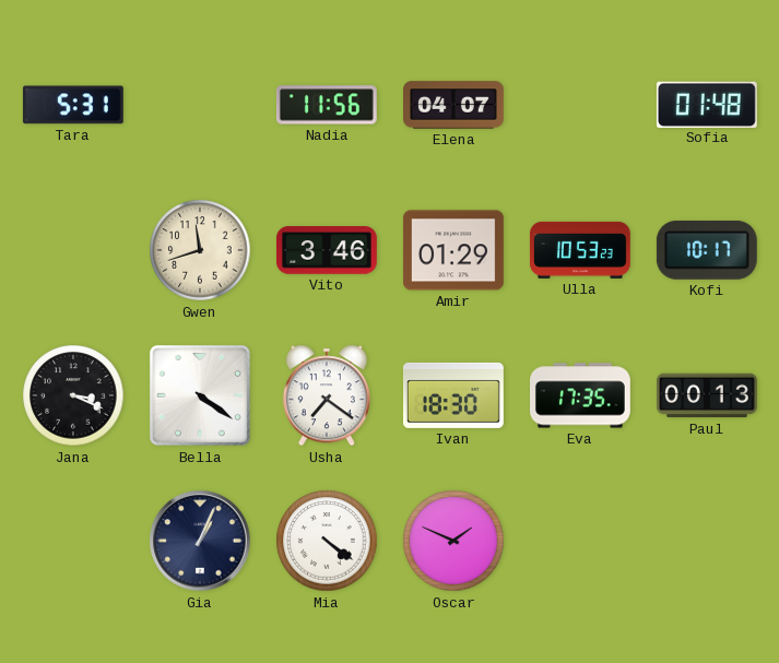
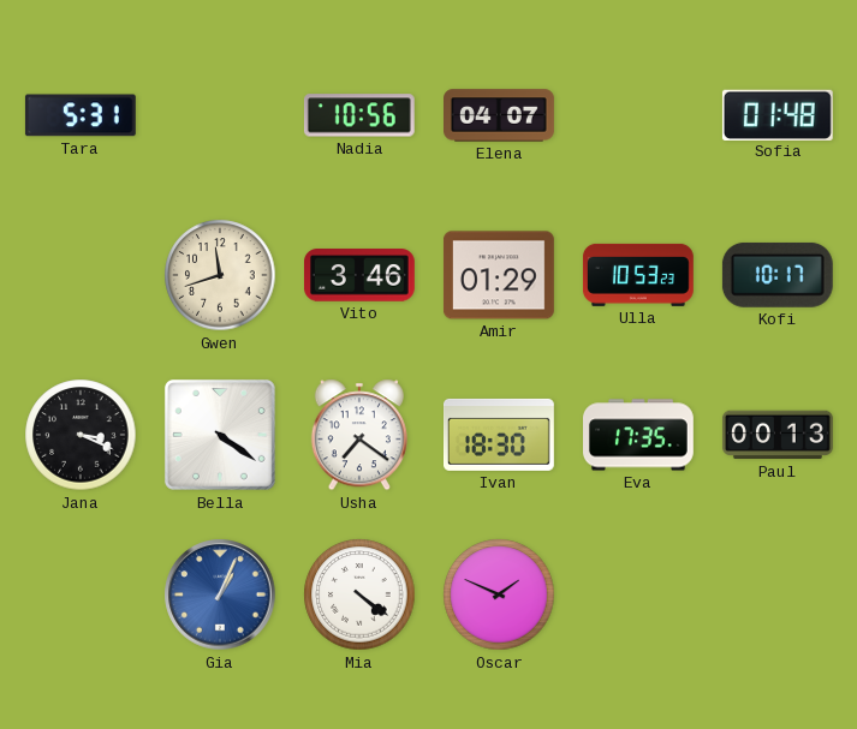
Nadia: 11:56 -> 10:56 (359, 115)
Gia dial: navy -> blue (220, 594)
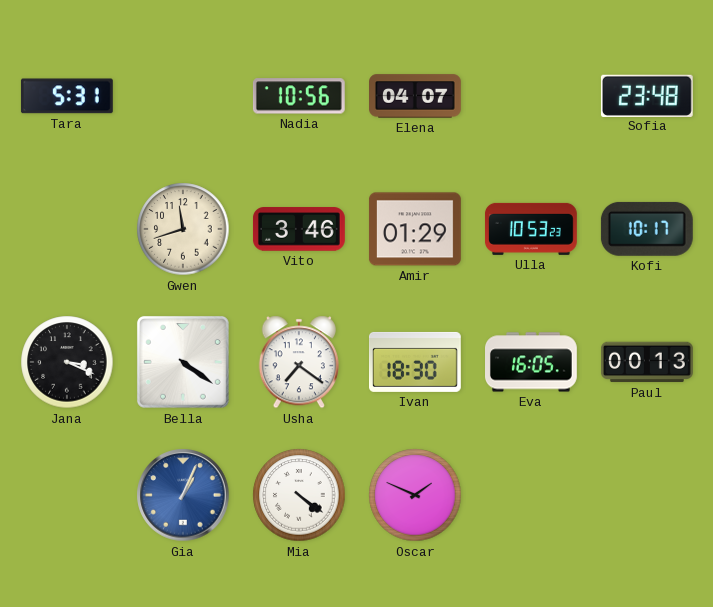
Sofia: 01:48 -> 23:48 (647, 95)
Eva: 17:35 -> 16:05 (532, 362)
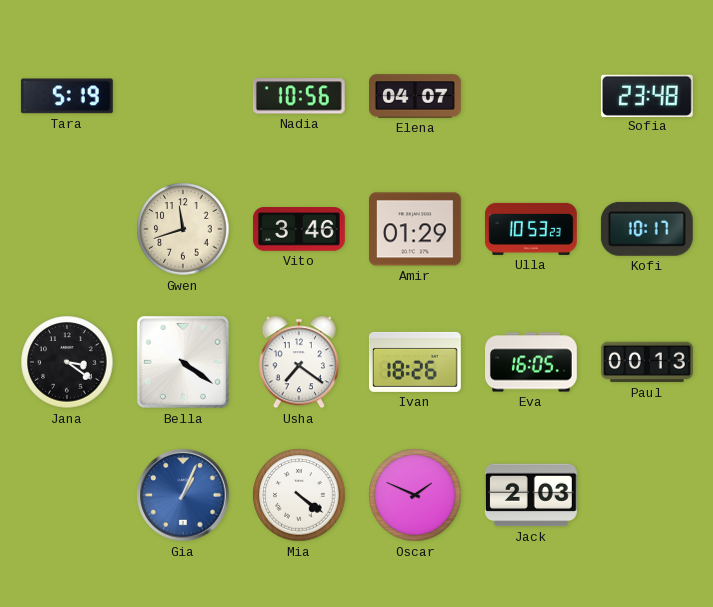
Tara: 5:31 -> 5:19 (67, 96)
Jana: 3:19 -> 3:21 (67, 362)
Ivan: 18:30 -> 18:26 (416, 362)
Jack: none -> 2:03 (531, 495)
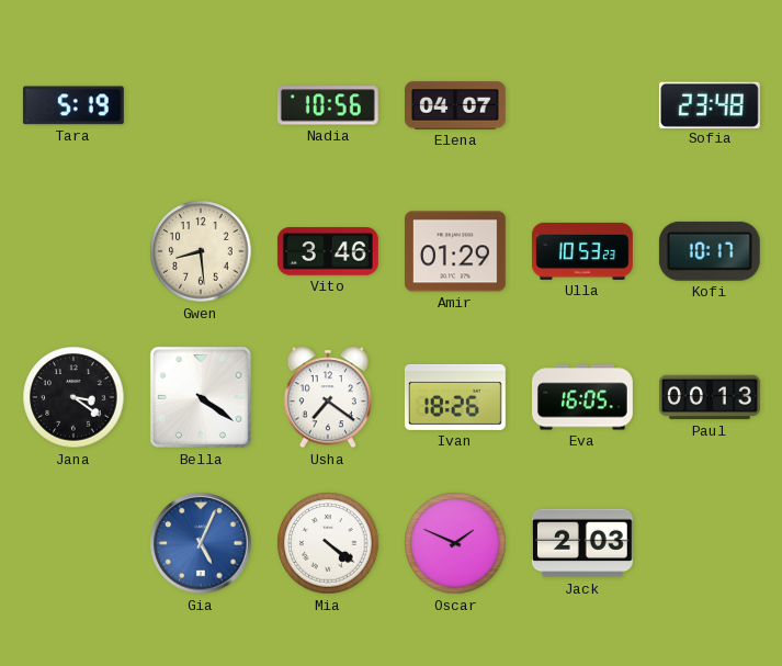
Gwen: 11:42 -> 8:29 (201, 251)
Gia: 1:04 -> 5:04 (201, 543)
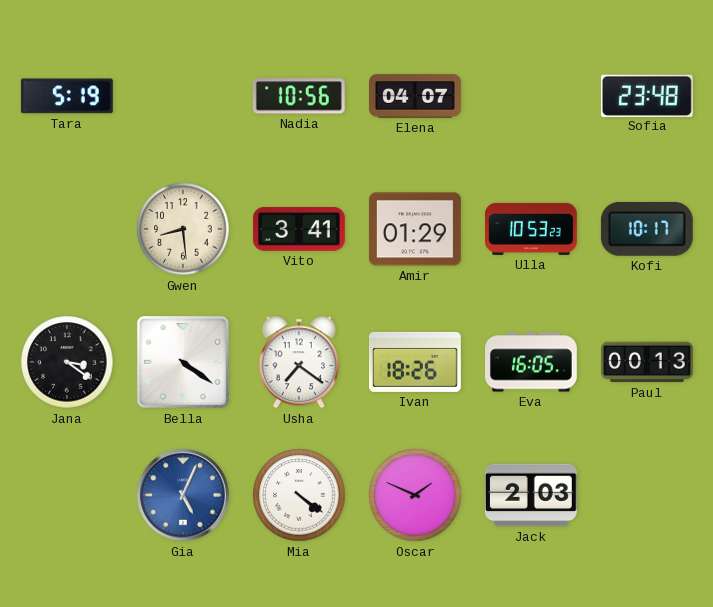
Vito: 3:46 -> 3:41 (299, 229)
